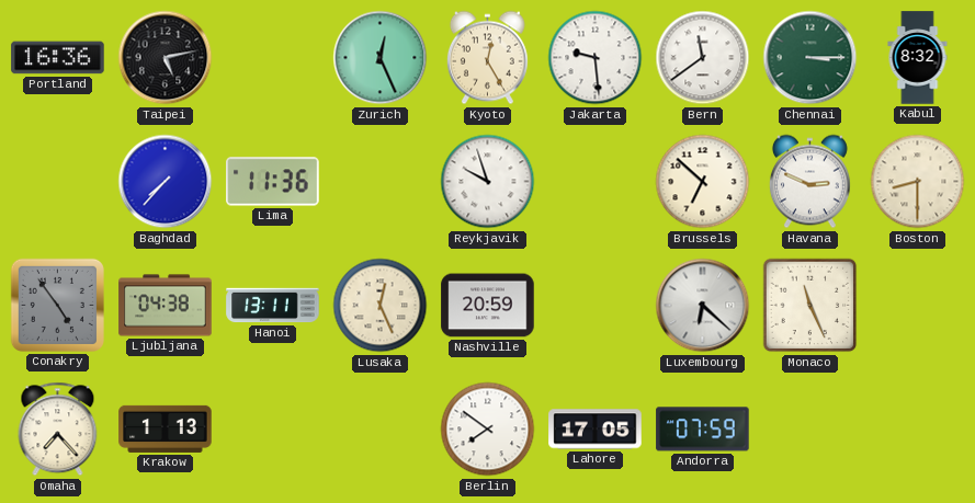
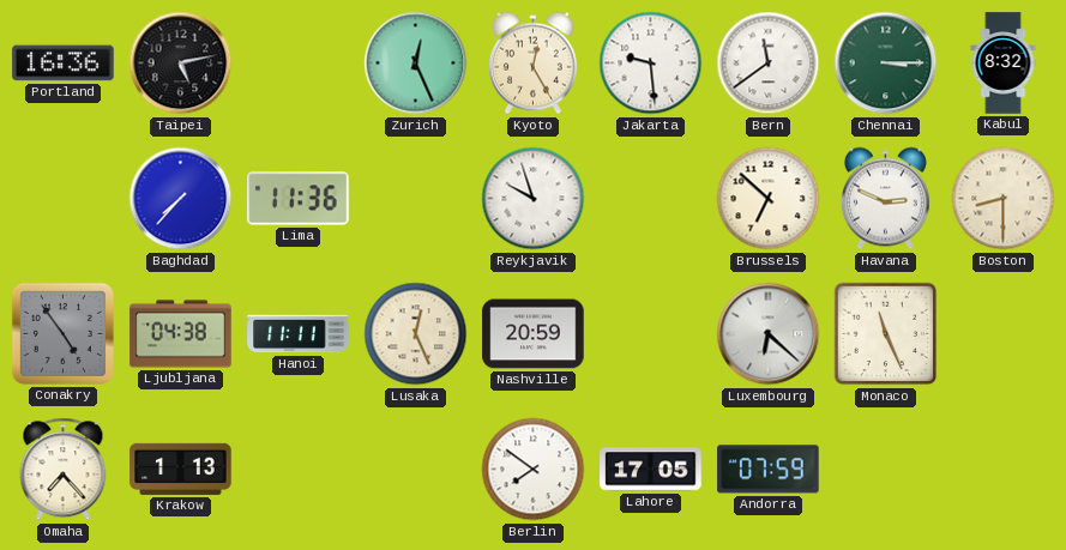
Hanoi: 13:11 -> 11:11 (299, 334)
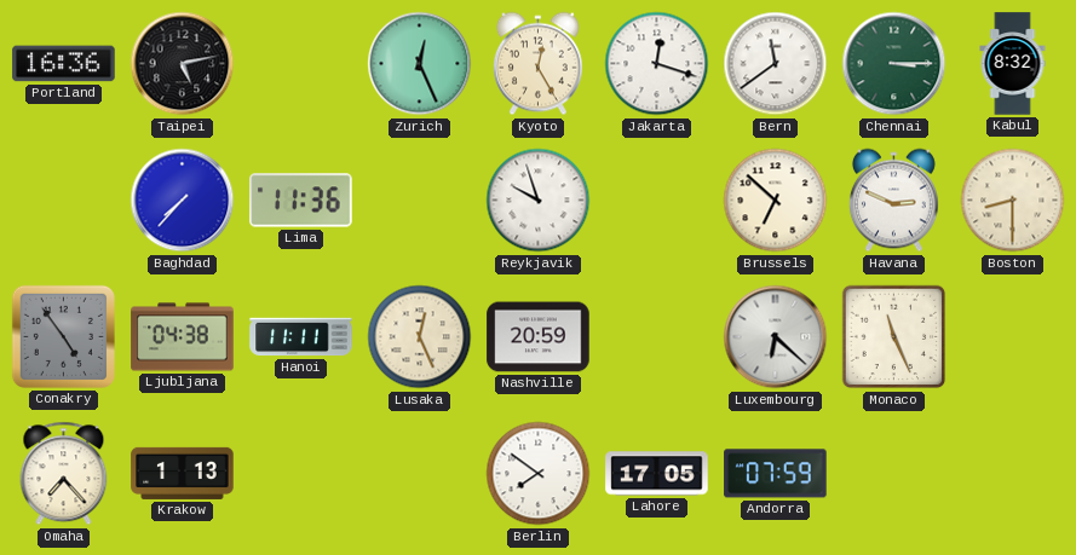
Jakarta: 9:29 -> 12:18 (657, 64)
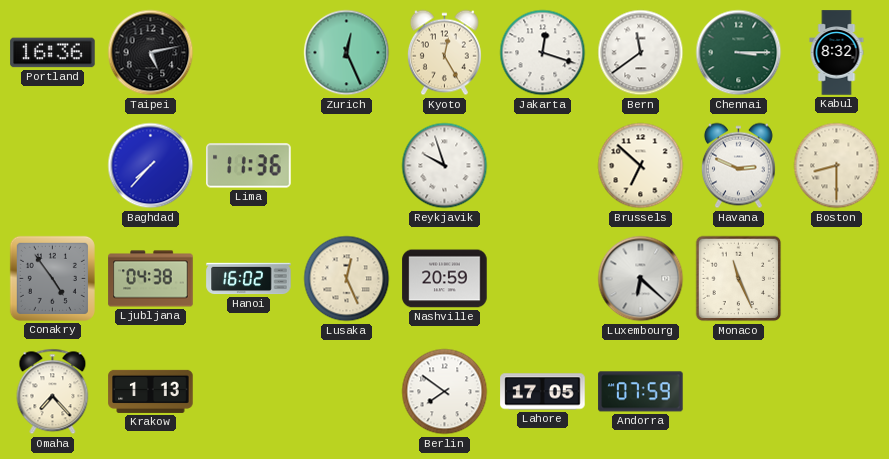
Hanoi: 11:11 -> 16:02 (249, 279)
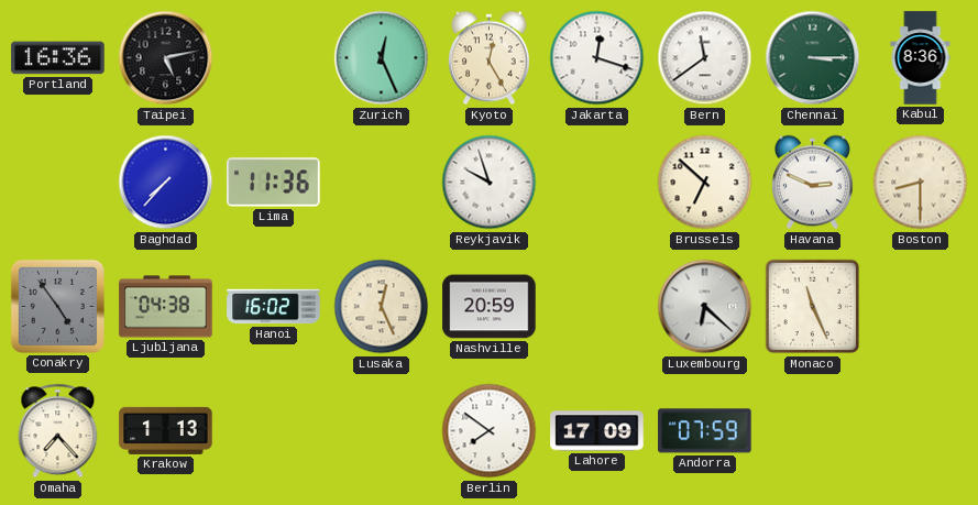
Kabul: 8:32 -> 8:36 (921, 58)
Lahore: 17:05 -> 17:09 (597, 431)
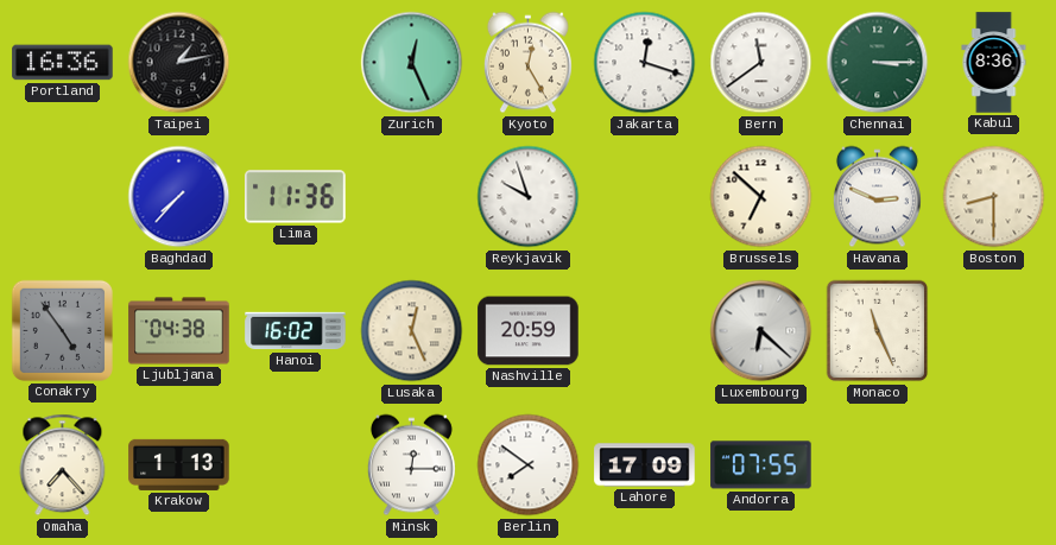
Taipei: 5:13 -> 1:13 (179, 63)
Minsk: none -> 12:15 (411, 465)
Andorra: 07:59 -> 07:55 (761, 465)
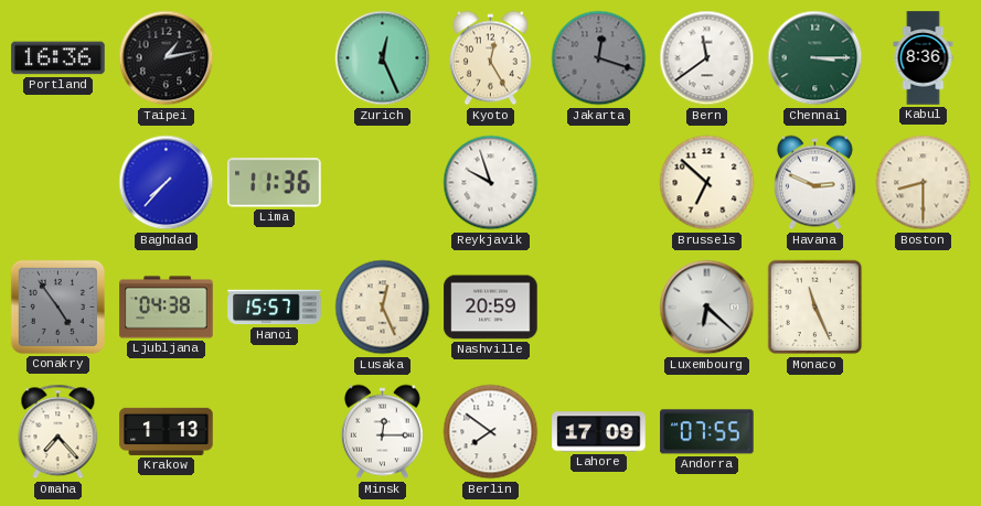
Jakarta dial: white -> grey (599, 58)
Hanoi: 16:02 -> 15:57 (275, 308)
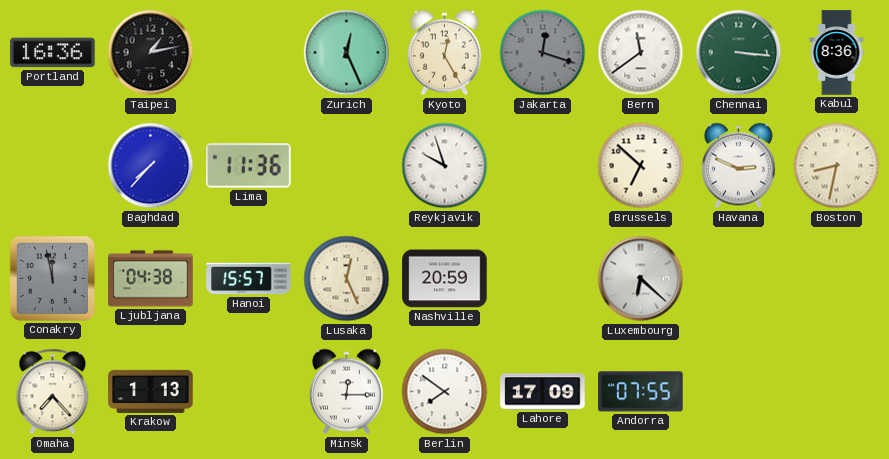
Chennai: 3:15 -> 3:16 (739, 53)
Boston: 8:30 -> 8:32 (837, 166)
Conakry: 4:54 -> 11:58 (52, 278)
Monaco: 11:26 -> none (815, 308)
